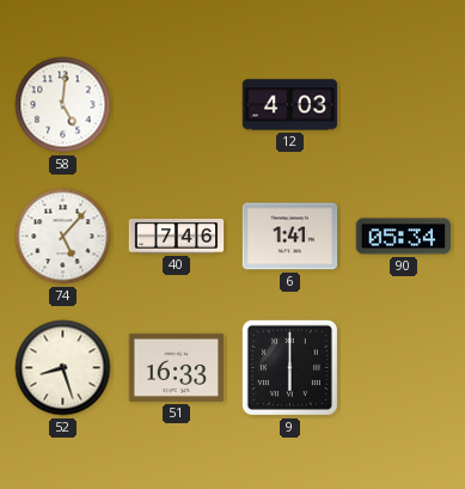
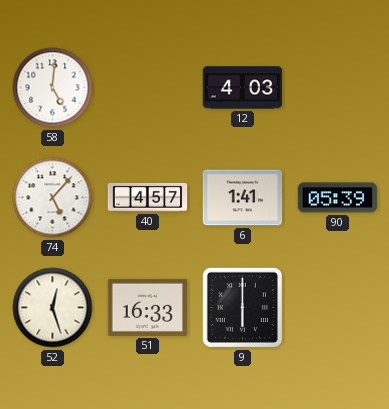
40: 7:46 -> 4:57 (148, 197)
90: 05:34 -> 05:39 (338, 198)
52: 8:27 -> 12:27 (53, 308)
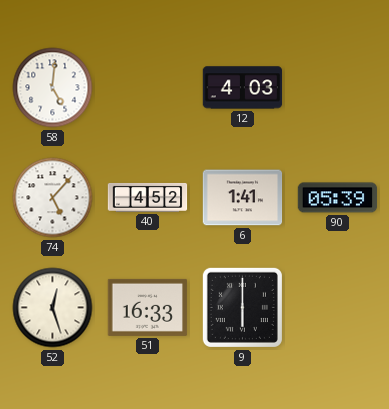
40: 4:57 -> 4:52 (148, 197)
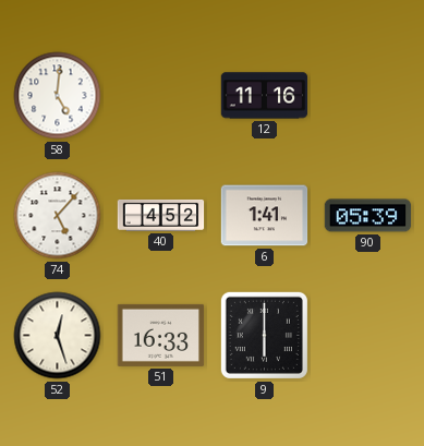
12: 4:03 -> 11:16 (265, 96)
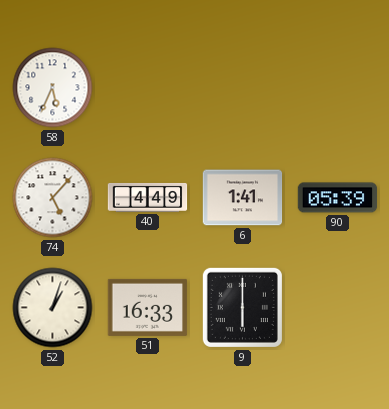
58: 5:01 -> 5:34 (53, 88)
12: 11:16 -> none (265, 96)
40: 4:52 -> 4:49 (148, 197)
52: 12:27 -> 1:03 (53, 308)
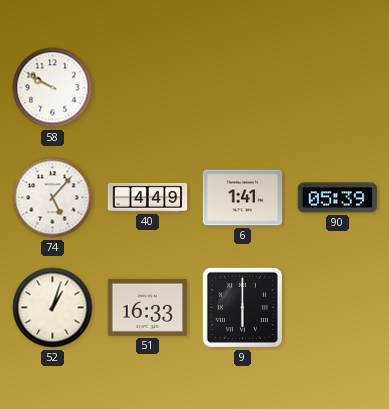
58: 5:34 -> 9:50 (53, 88)
